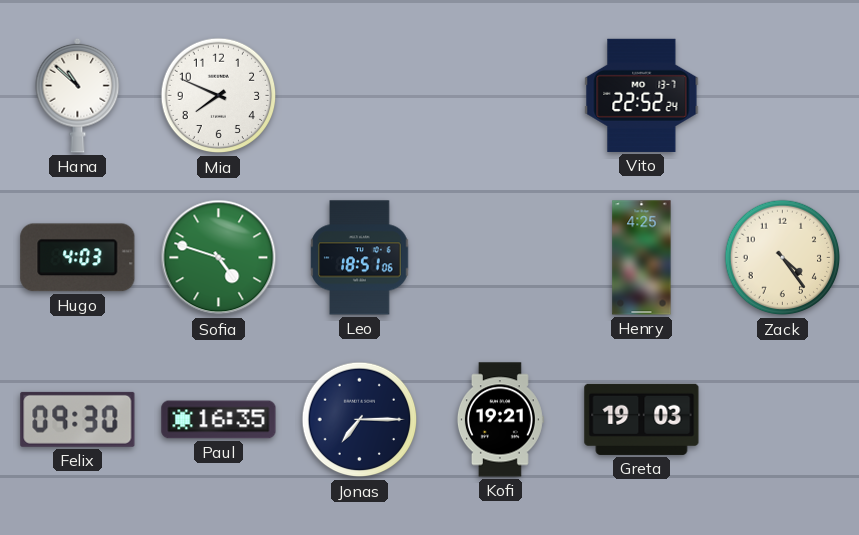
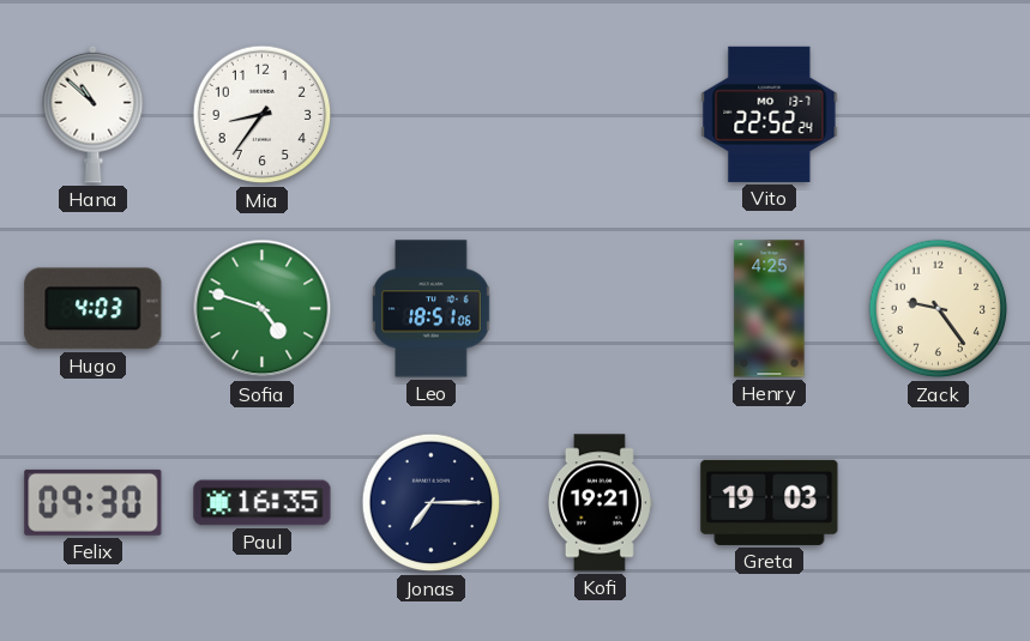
Mia: 7:49 -> 8:36 (263, 115)
Zack: 4:24 -> 9:24 (939, 309)
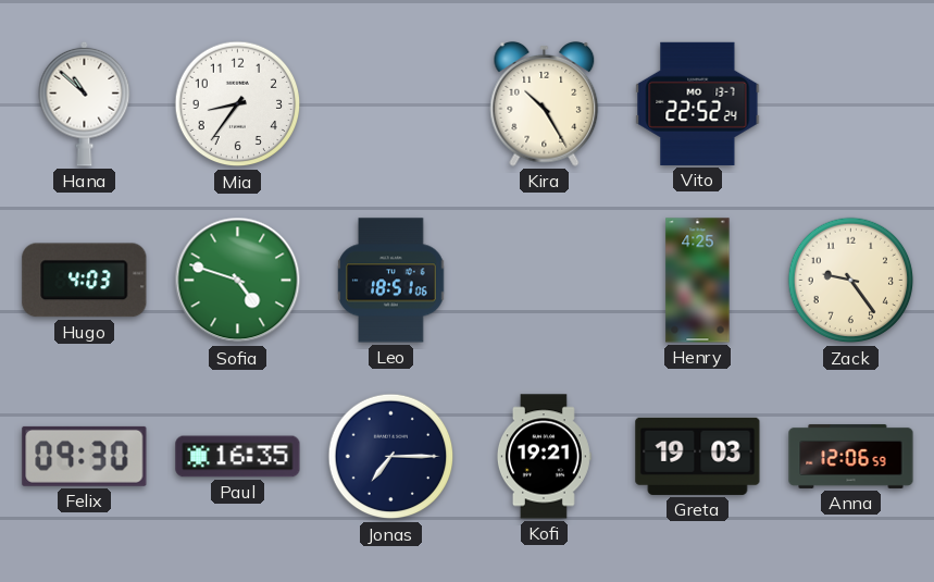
Kira: none -> 10:25 (545, 103)
Anna: none -> 12:06 (851, 456)
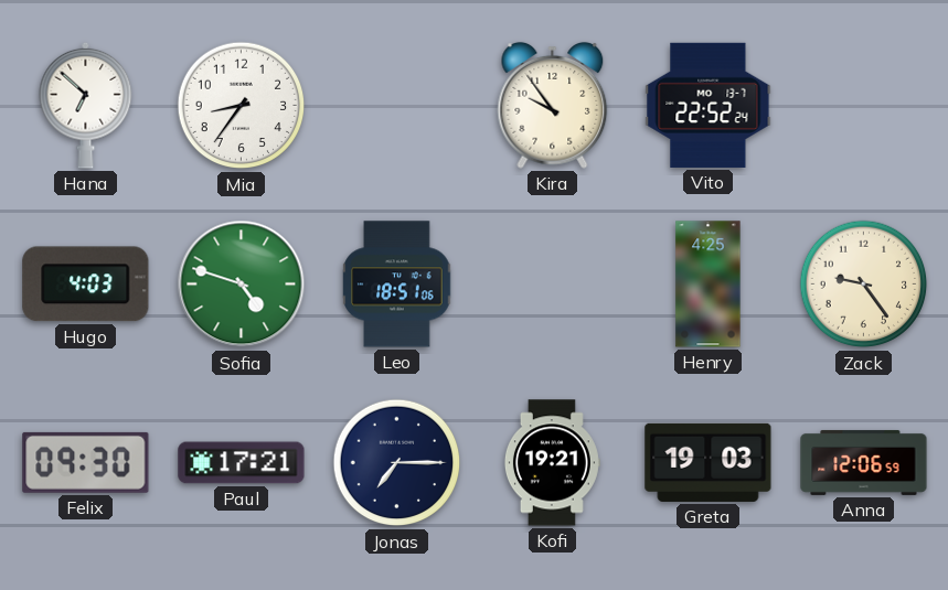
Hana: 10:52 -> 6:52 (86, 105)
Kira: 10:25 -> 9:54 (553, 105)
Paul: 16:35 -> 17:21 (242, 463)
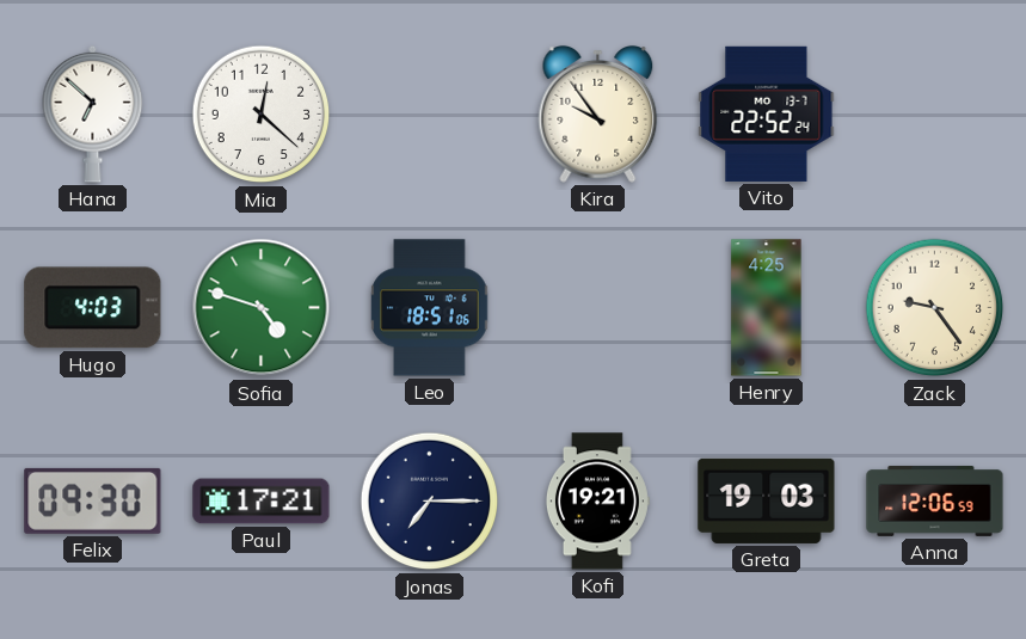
Mia: 8:36 -> 12:22 (262, 115)
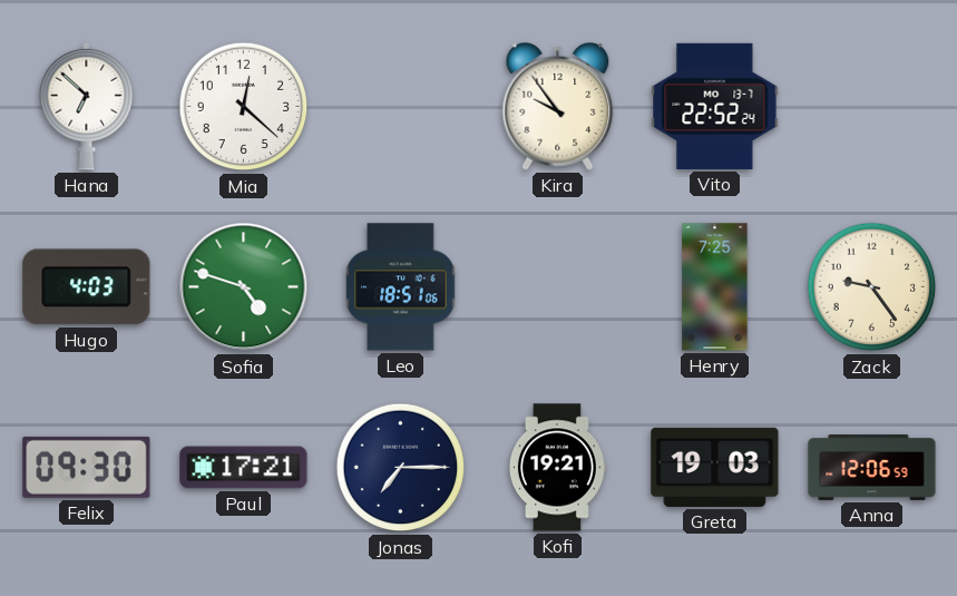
Henry: 4:25 -> 7:25 (715, 287)
